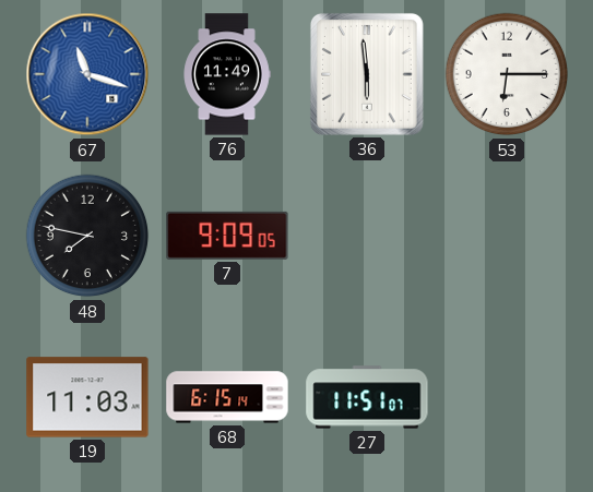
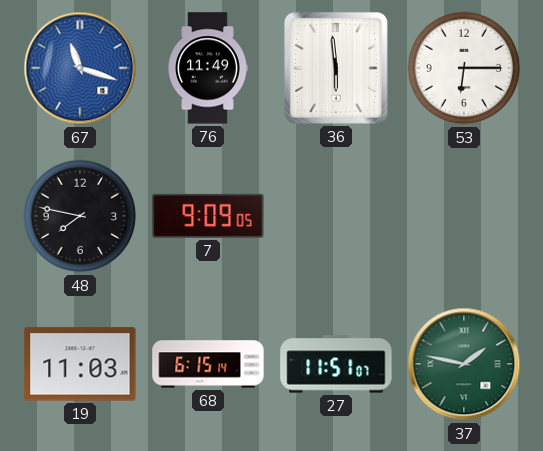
37: none -> 1:47 (464, 364)
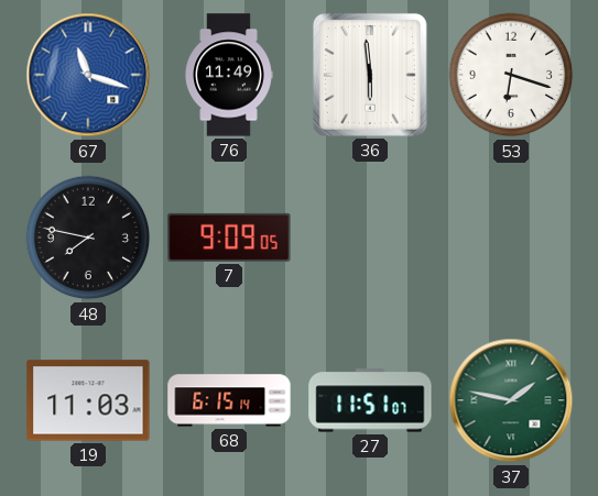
53: 6:15 -> 6:18 (511, 75)
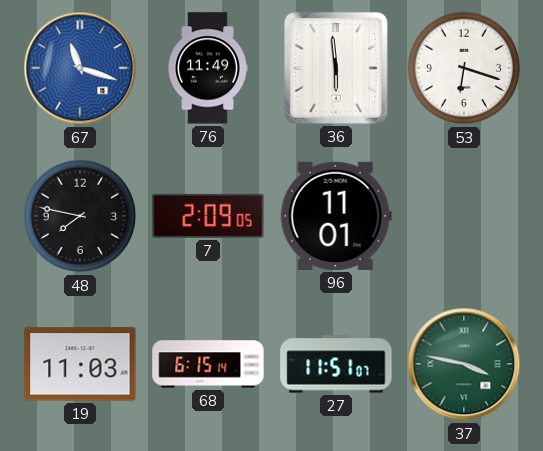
7: 9:09 -> 2:09 (208, 216)
96: none -> 11:01 (336, 216)
37: 1:47 -> 3:47 (464, 364)
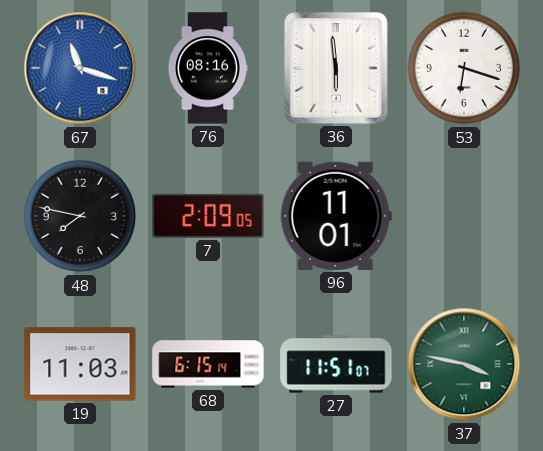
76: 11:49 -> 08:16 (208, 68)
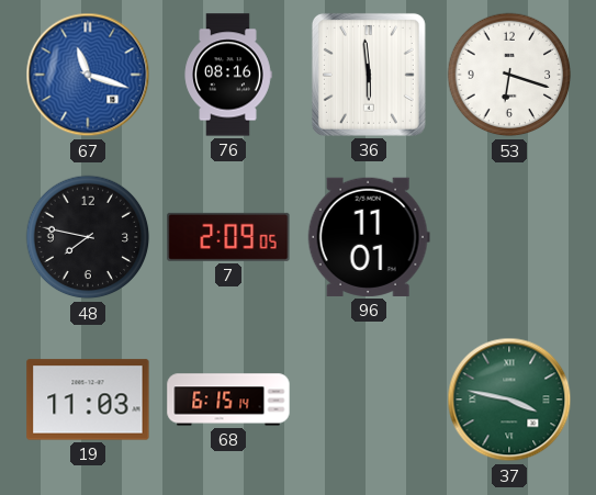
27: 11:51 -> none (336, 364)
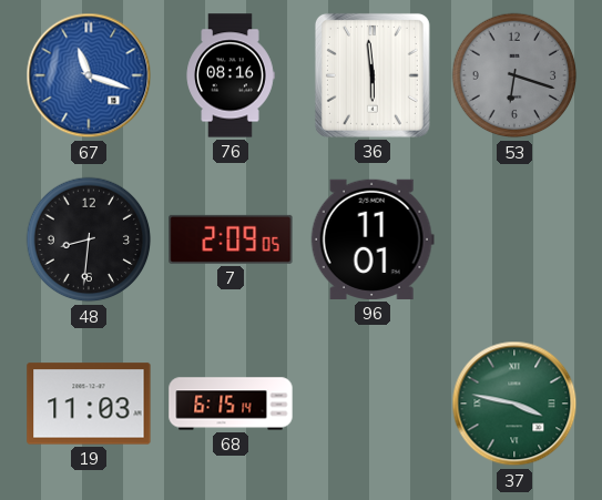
53 dial: white -> grey (514, 75)
48: 7:47 -> 8:31 (89, 239)
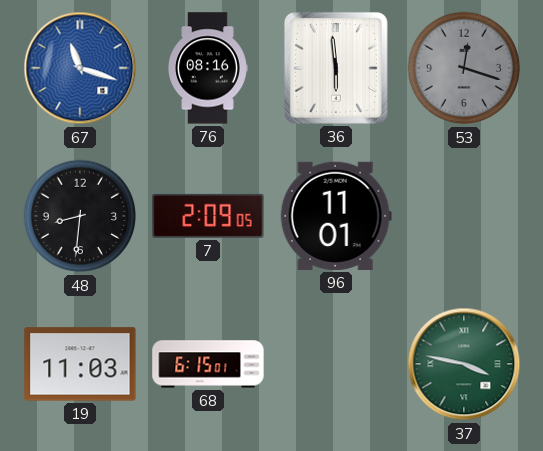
53: 6:18 -> 12:18 (464, 68)
68: 6:15:14 -> 6:15:01 (208, 364)
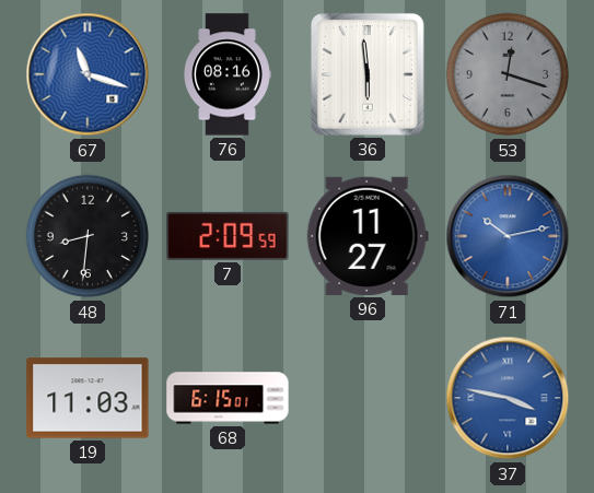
7: 2:09:05 -> 2:09:59 (228, 236)
96: 11:01 -> 11:27 (368, 236)
71: none -> 10:13 (508, 236)
37 dial: green -> blue (508, 398)
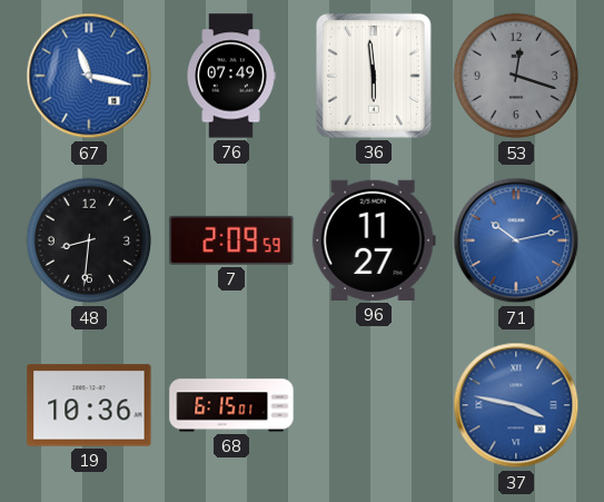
67: 11:18 -> 11:17 (89, 76)
76: 08:16 -> 07:49 (231, 76)
19: 11:03 -> 10:36 (89, 405)
